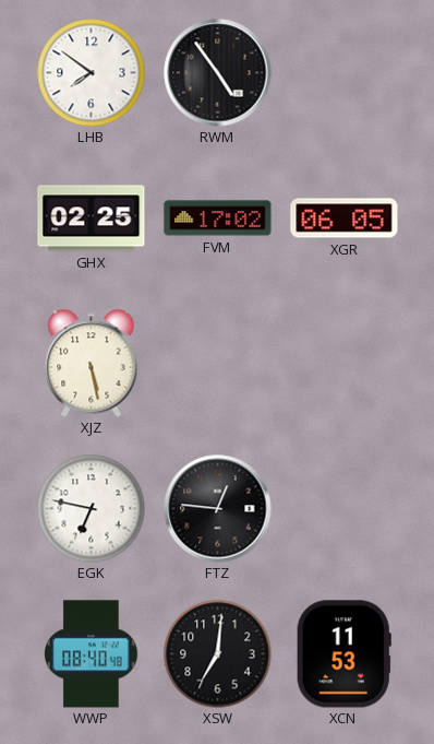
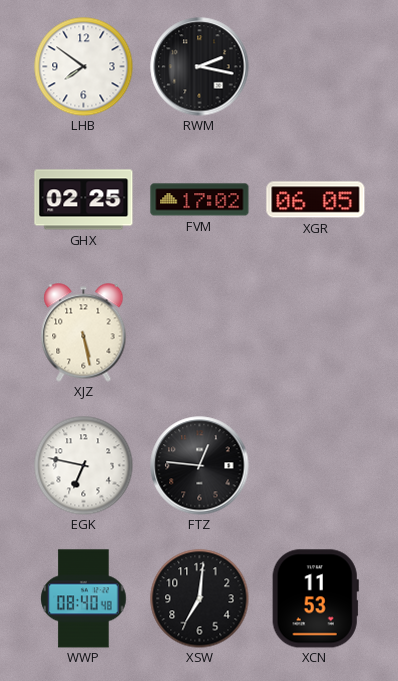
RWM: 4:54 -> 2:17 (200, 67)
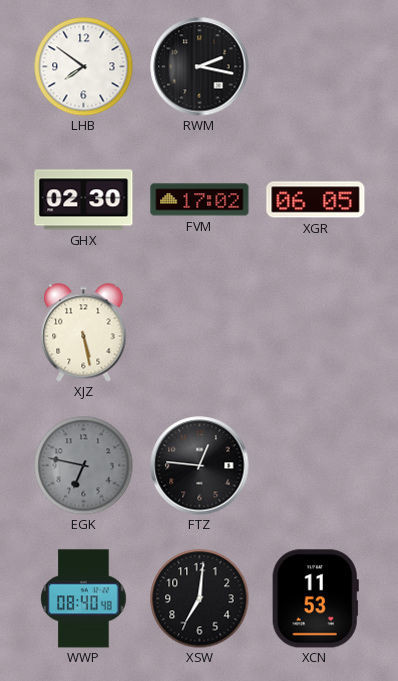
GHX: 02:25 -> 02:30 (84, 200)
EGK dial: white -> grey (84, 466)
